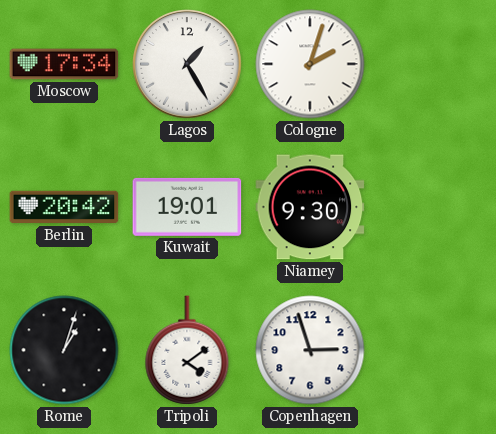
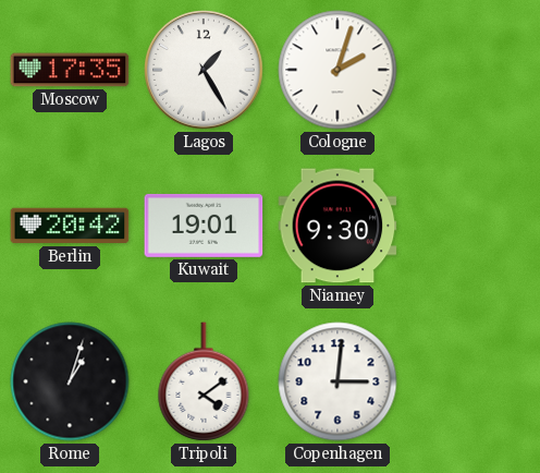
Moscow: 17:34 -> 17:35 (70, 70)
Copenhagen: 2:57 -> 3:01 (337, 381)
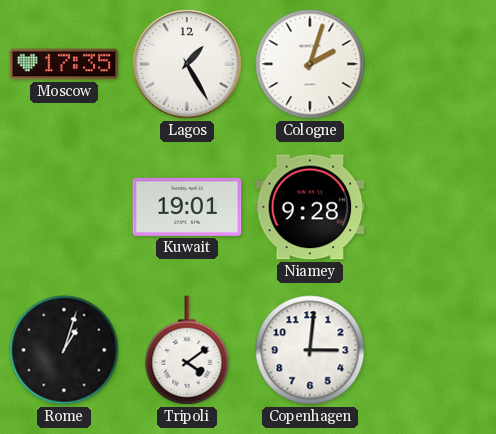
Berlin: 20:42 -> none (70, 226)
Niamey: 9:30 -> 9:28 (310, 207)
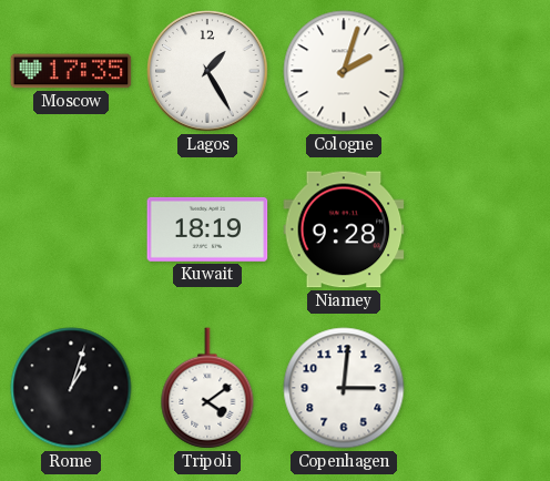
Kuwait: 19:01 -> 18:19 (207, 229)
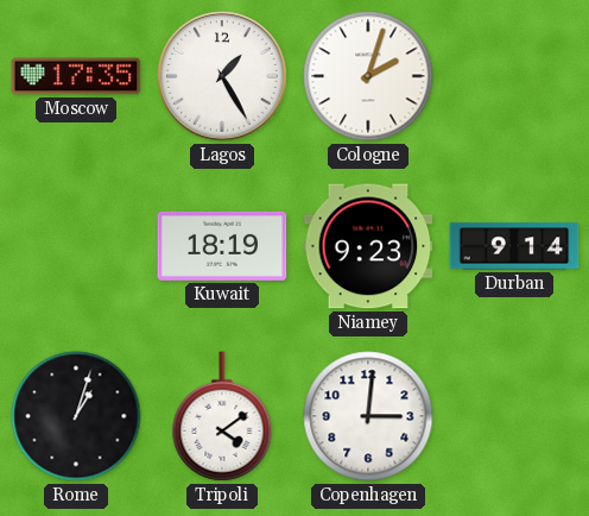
Niamey: 9:28 -> 9:23 (368, 246)
Durban: none -> 9:14 (514, 246)
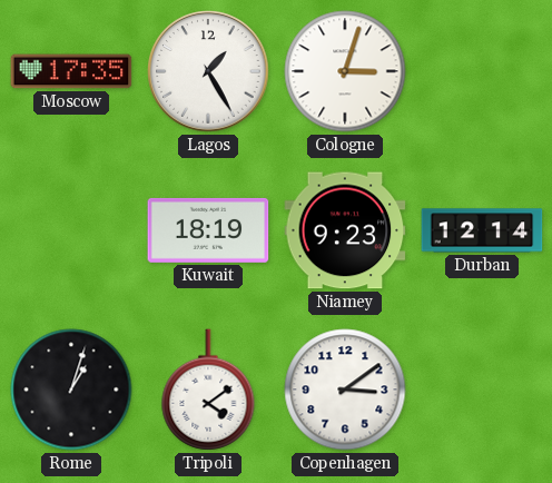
Cologne: 2:03 -> 3:03 (345, 71)
Durban: 9:14 -> 12:14 (482, 230)
Copenhagen: 3:01 -> 3:09 (345, 390)
